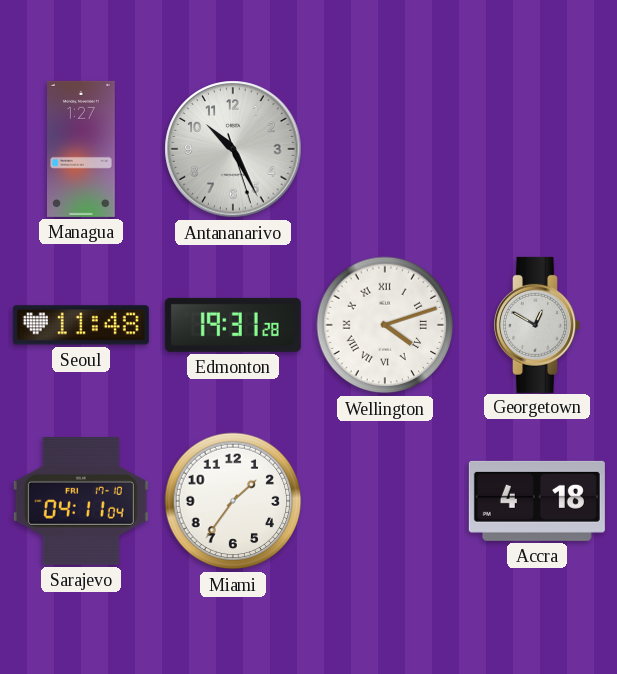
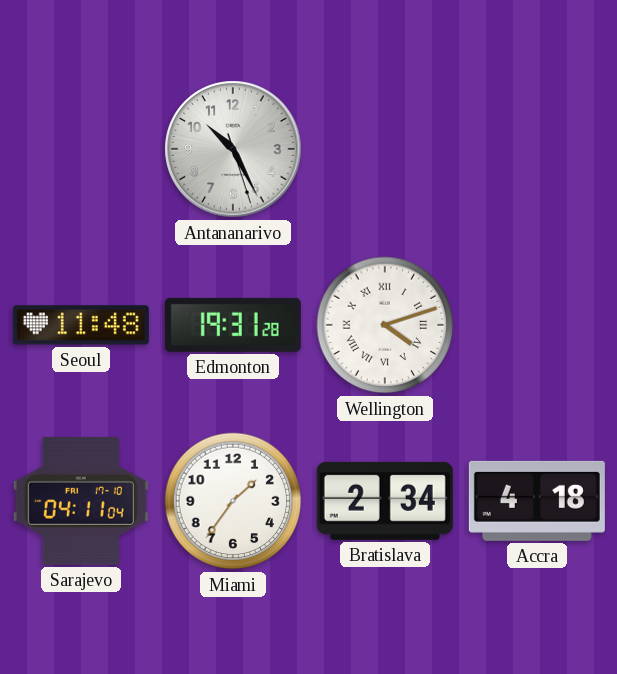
Managua: 1:27 -> none (82, 149)
Georgetown: 12:50 -> none (537, 325)
Bratislava: none -> 2:34 (385, 501)
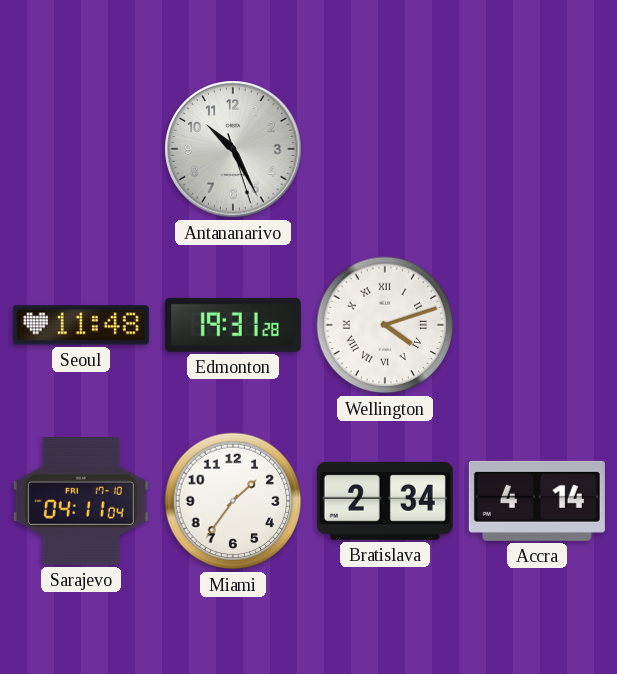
Accra: 4:18 -> 4:14 (537, 501)
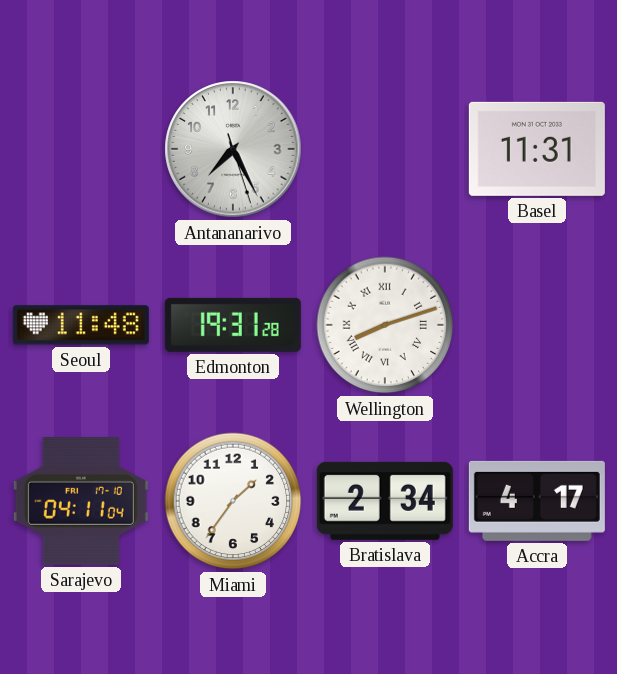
Antananarivo: 10:25 -> 7:25 (233, 149)
Basel: none -> 11:31 (537, 149)
Wellington: 4:12 -> 8:12 (385, 325)
Accra: 4:14 -> 4:17 (537, 501)
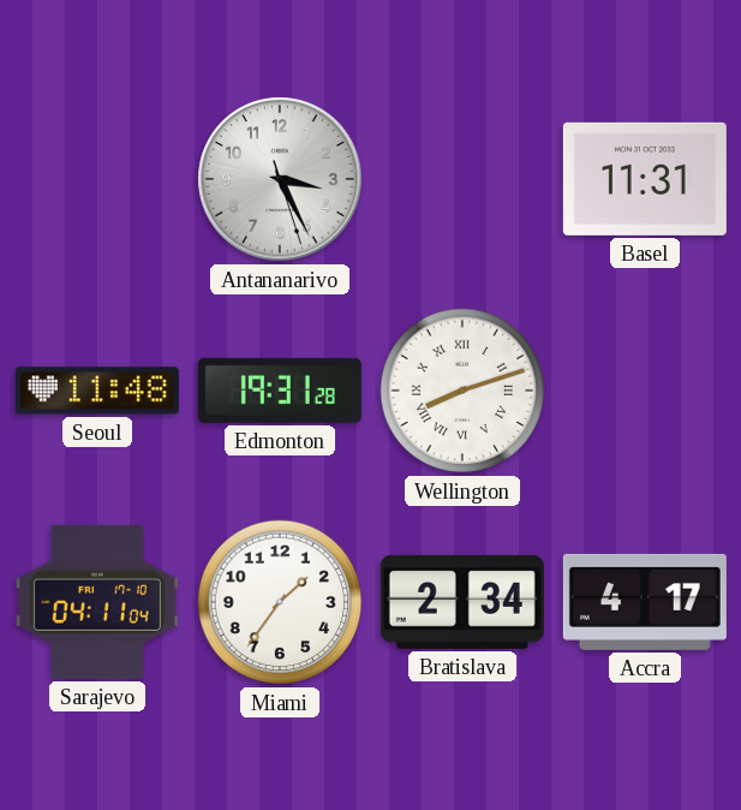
Antananarivo: 7:25 -> 3:25 (280, 179)
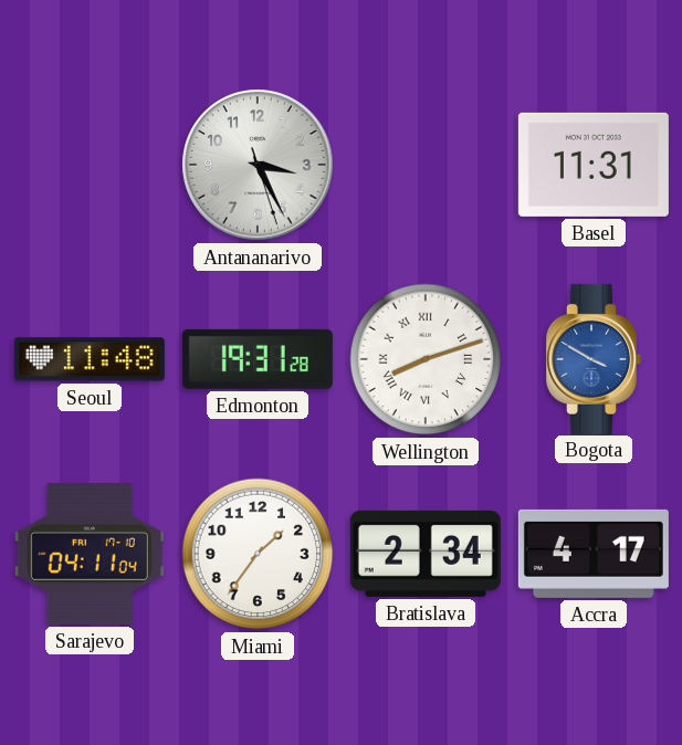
Bogota: none -> 3:50 (594, 359)
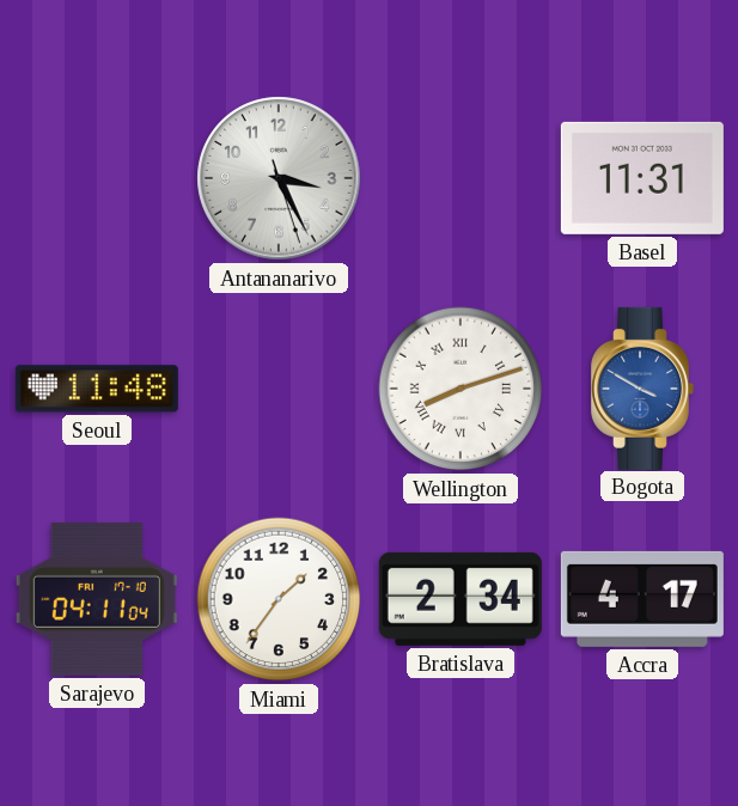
Edmonton: 19:31 -> none (258, 359)
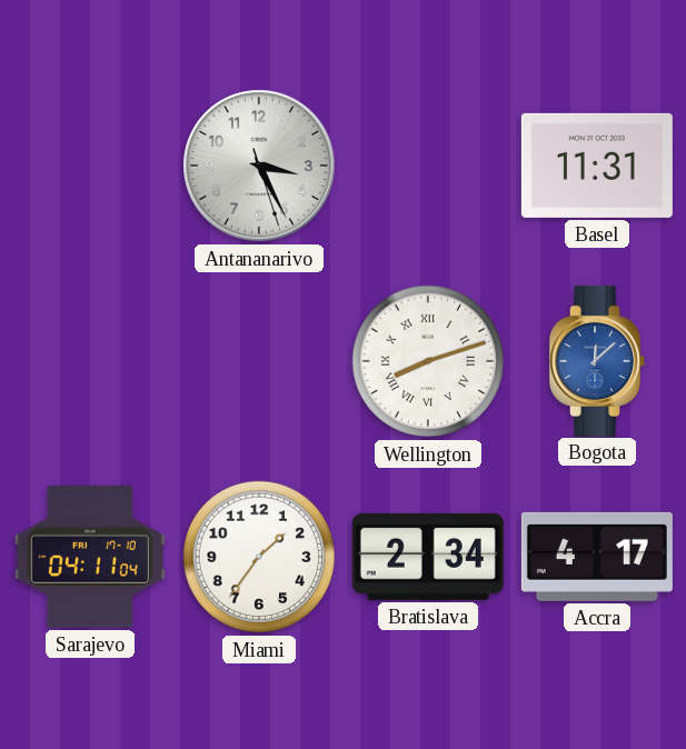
Seoul: 11:48 -> none (97, 389)
Bogota: 3:50 -> 12:08 (597, 361)
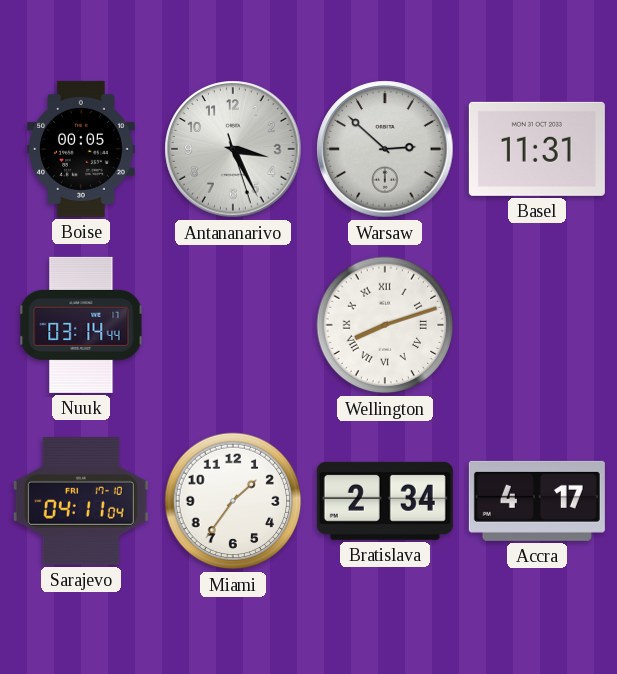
Boise: none -> 00:05 (81, 149)
Warsaw: none -> 2:52 (385, 149)
Nuuk: none -> 03:14 (81, 325)
Bogota: 12:08 -> none (597, 361)
